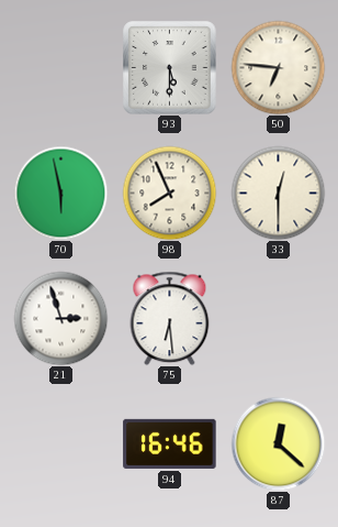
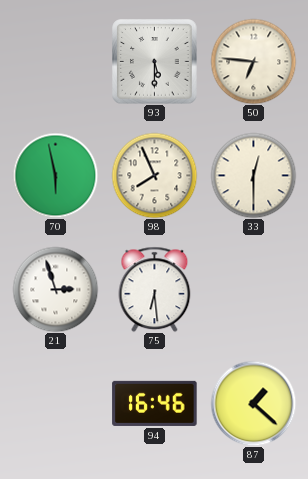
87: 12:22 -> 1:22 (253, 403)
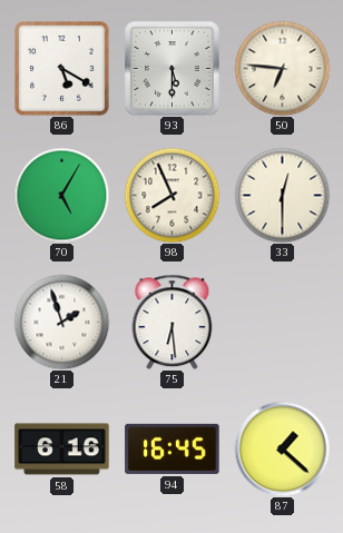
86: none -> 5:20 (62, 69)
70: 5:58 -> 5:05 (61, 195)
21: 2:57 -> 1:57 (61, 322)
58: none -> 6:16 (62, 450)
94: 16:46 -> 16:45 (173, 448)
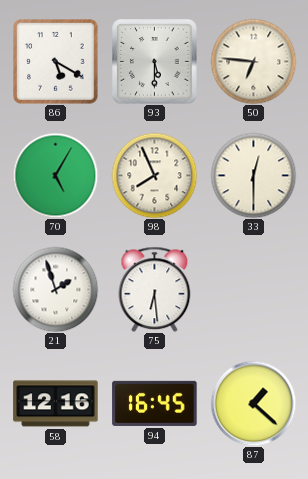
58: 6:16 -> 12:16 (56, 404)
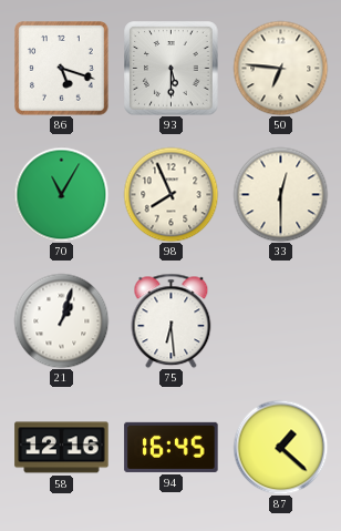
86: 5:20 -> 5:18 (62, 69)
70: 5:05 -> 11:05 (61, 194)
21: 1:57 -> 1:03 (61, 320)
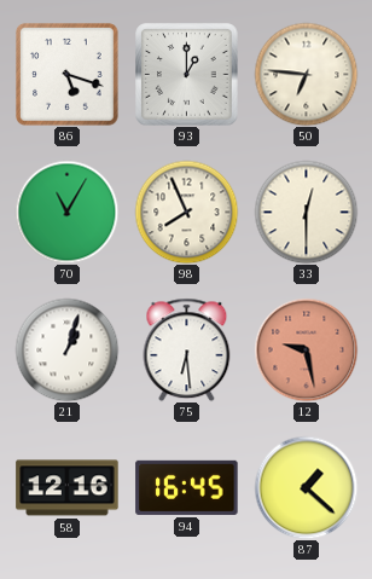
93: 5:30 -> 1:00 (187, 75)
12: none -> 9:28 (306, 349)
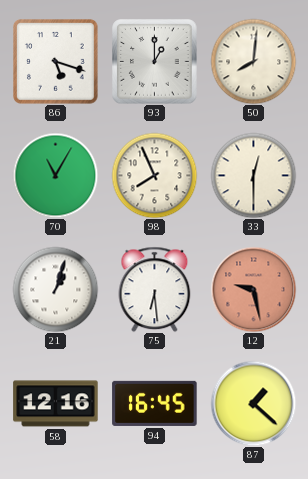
50: 6:46 -> 8:01 (253, 61)
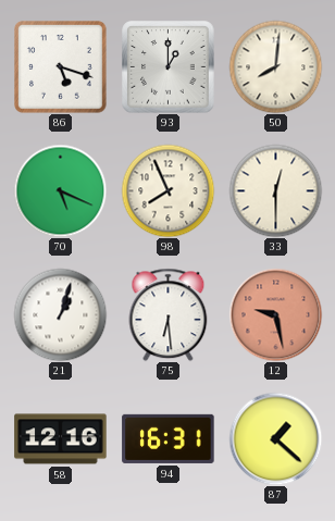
70: 11:05 -> 5:19 (60, 190)
94: 16:45 -> 16:31 (169, 438)
